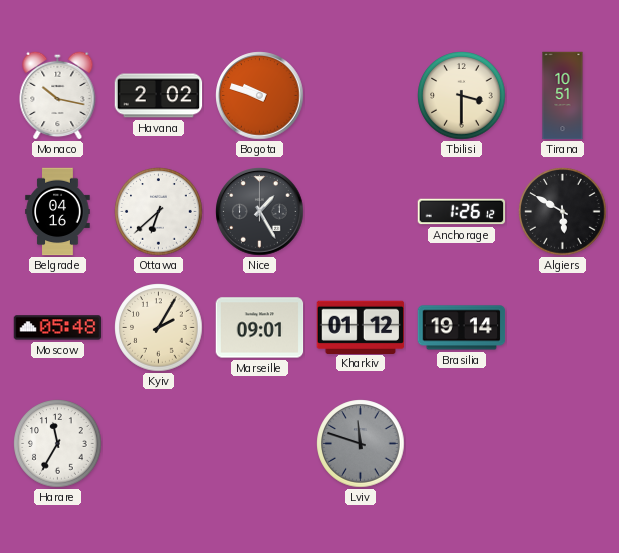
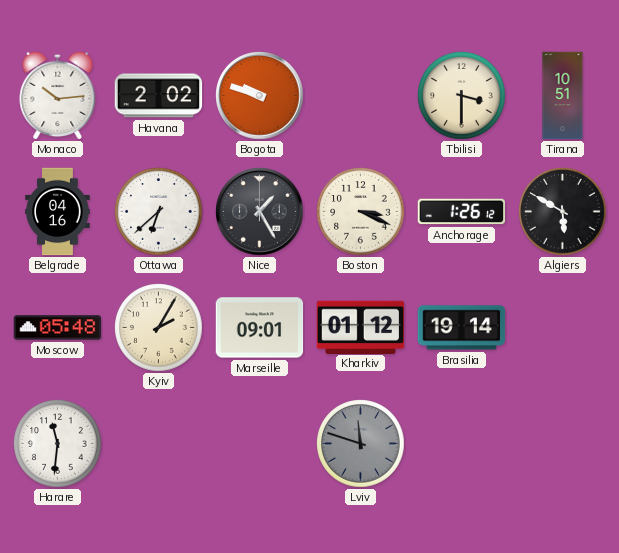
Monaco: 10:17 -> 10:14 (58, 95)
Boston: none -> 3:19 (361, 212)
Harare: 11:35 -> 11:31 (58, 444)
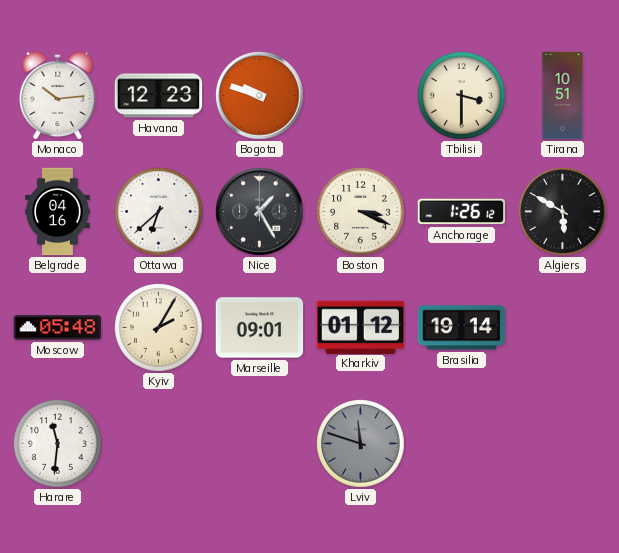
Havana: 2:02 -> 12:23 (159, 96)
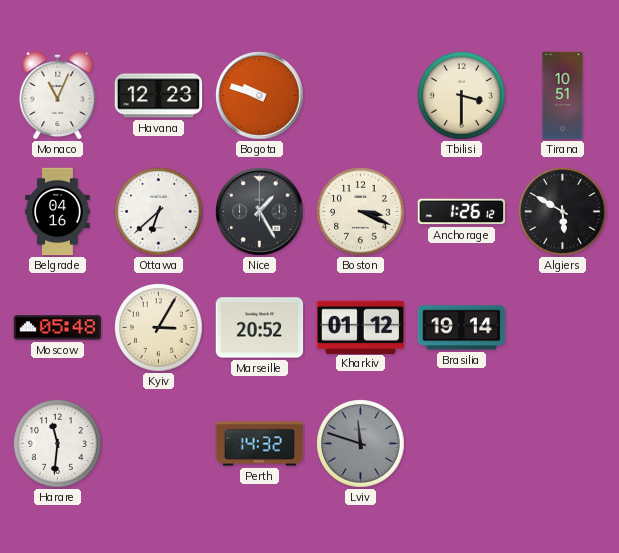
Monaco: 10:14 -> 11:04 (58, 95)
Kyiv: 2:05 -> 3:05 (159, 328)
Marseille: 09:01 -> 20:52 (260, 328)
Perth: none -> 14:32 (260, 444)
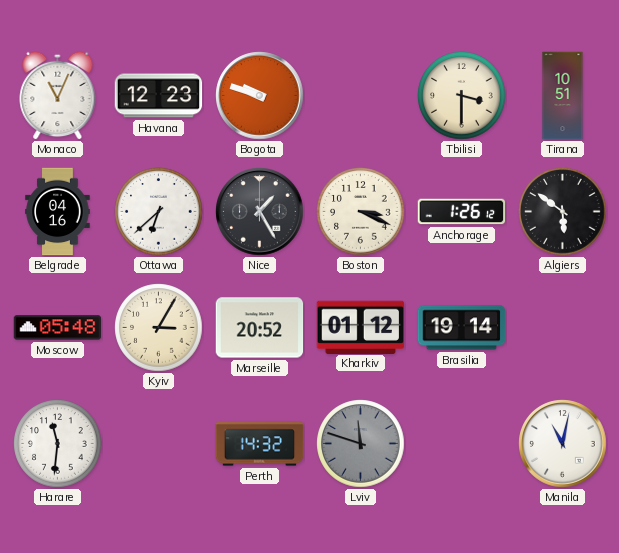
Algiers: 5:50 -> 5:51 (563, 212)
Manila: none -> 11:02 (563, 444)
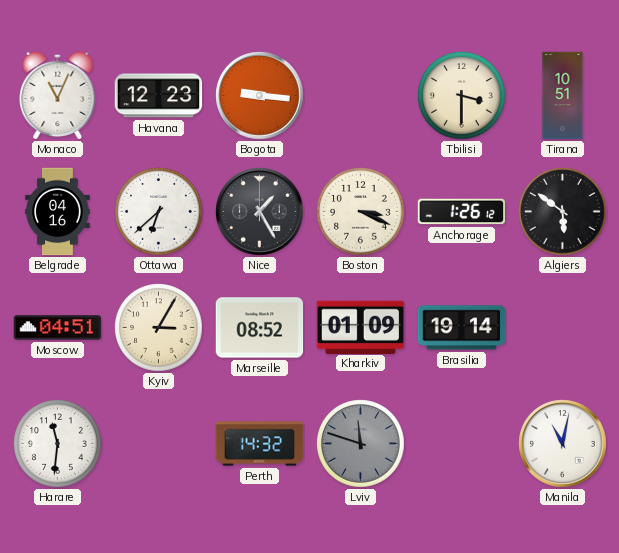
Bogota: 9:48 -> 9:16 (260, 96)
Moscow: 05:48 -> 04:51 (58, 328)
Marseille: 20:52 -> 08:52 (260, 328)
Kharkiv: 01:12 -> 01:09 (361, 327)
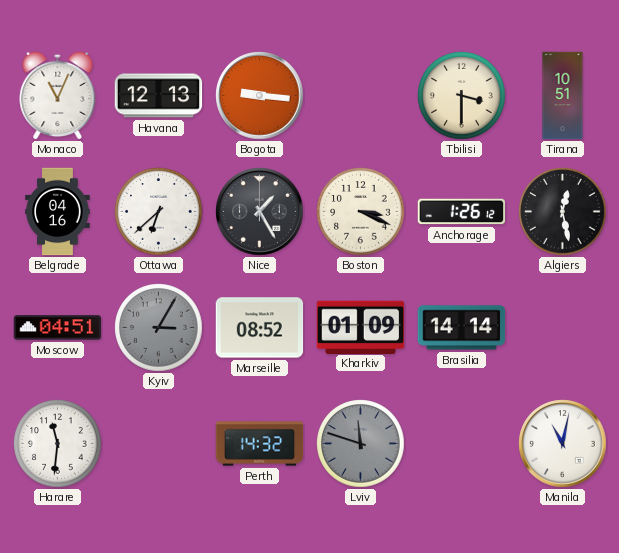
Havana: 12:23 -> 12:13 (159, 96)
Algiers: 5:51 -> 12:28 (563, 212)
Kyiv dial: cream -> grey (159, 328)
Brasilia: 19:14 -> 14:14 (462, 328)
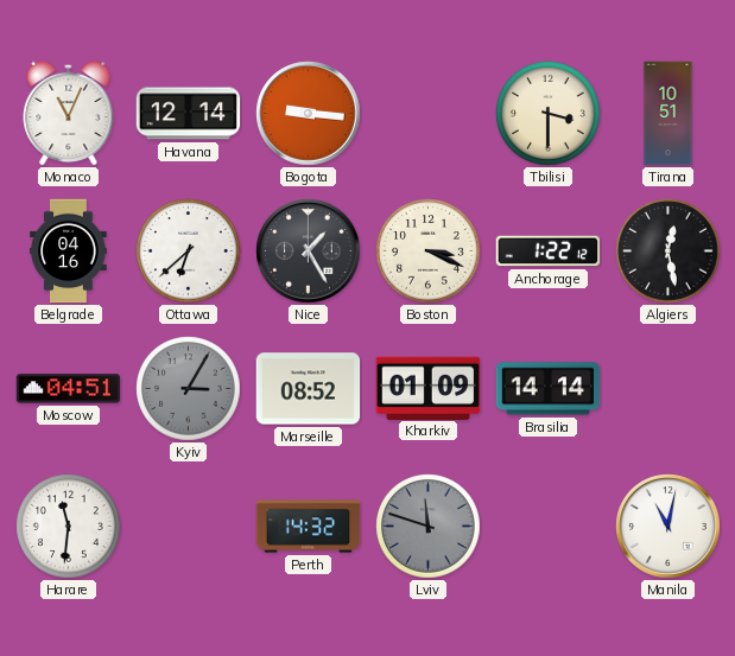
Havana: 12:13 -> 12:14 (189, 114)
Anchorage: 1:26 -> 1:22 (549, 251)
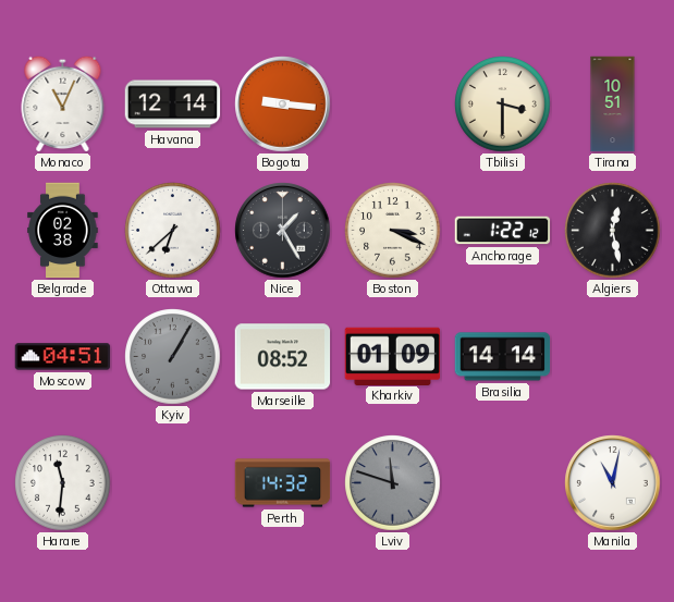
Belgrade: 04:16 -> 02:38 (63, 231)
Kyiv: 3:05 -> 1:05 (173, 357)
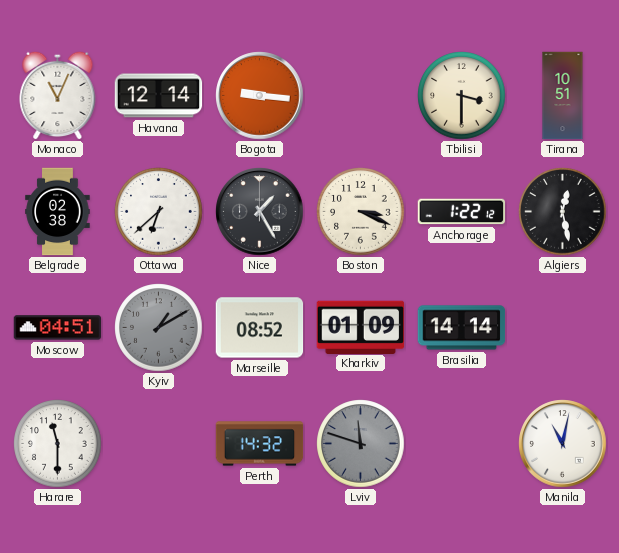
Kyiv: 1:05 -> 1:10 (159, 328)
Harare: 11:31 -> 11:30 (58, 444)
